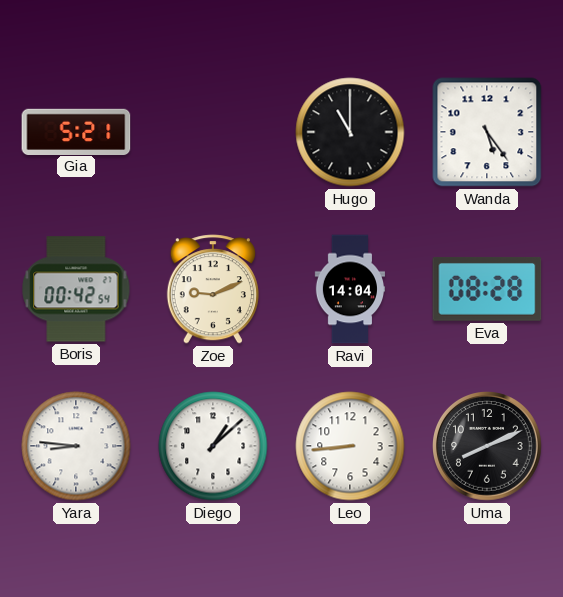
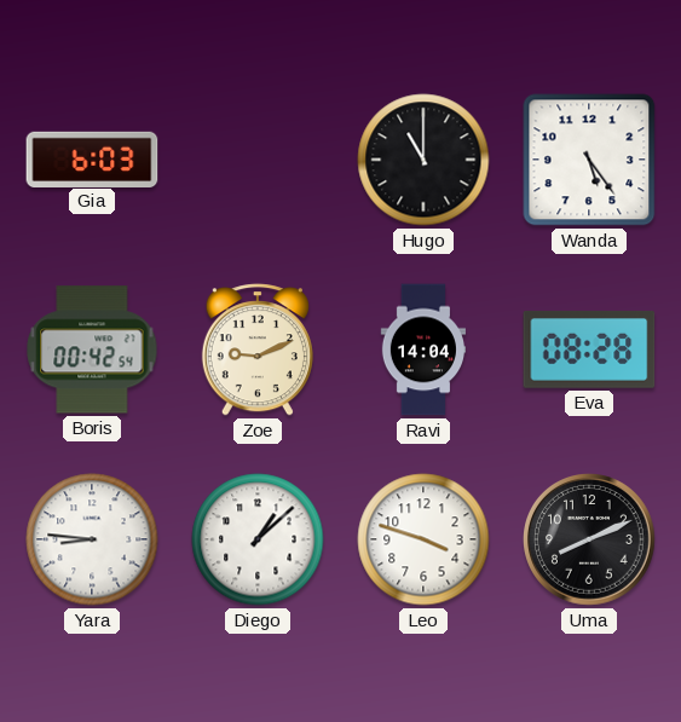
Gia: 5:21 -> 6:03 (92, 158)
Leo: 8:44 -> 3:48 (423, 539)
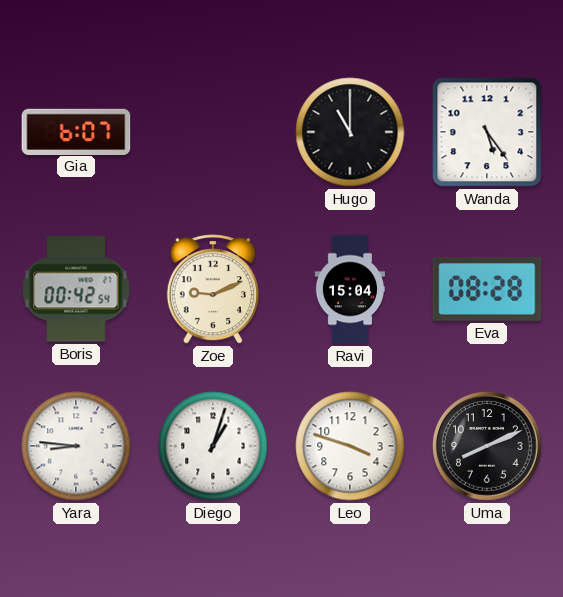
Gia: 6:03 -> 6:07 (76, 131)
Ravi: 14:04 -> 15:04 (349, 289)
Diego: 1:08 -> 1:03 (213, 446)
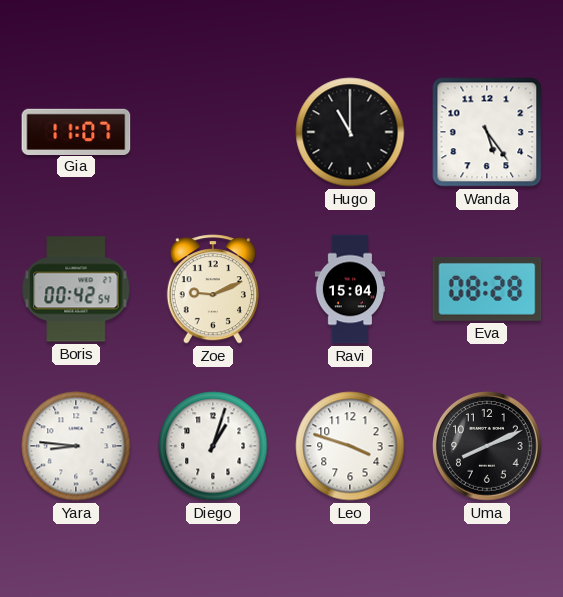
Gia: 6:07 -> 11:07 (76, 131)
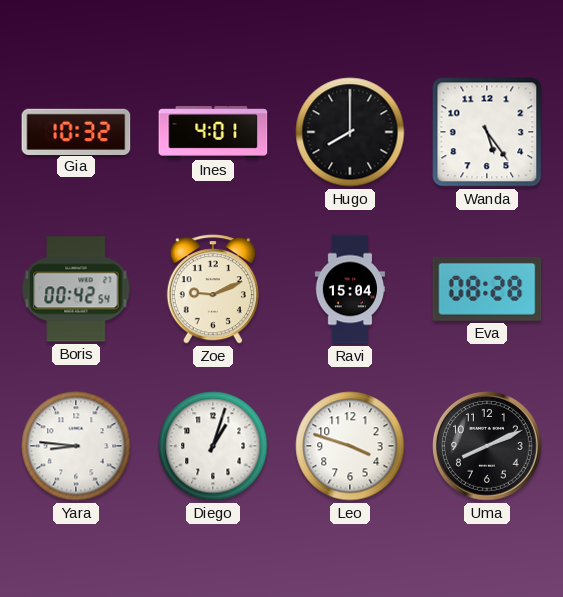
Gia: 11:07 -> 10:32 (76, 131)
Ines: none -> 4:01 (213, 133)
Hugo: 11:00 -> 8:00 (350, 132)
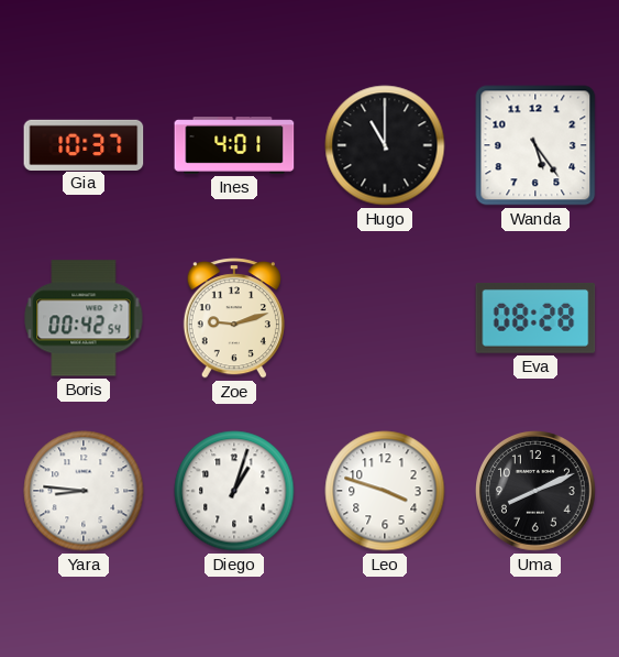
Gia: 10:32 -> 10:37 (84, 144)
Hugo: 8:00 -> 11:00 (385, 145)
Zoe: 9:11 -> 9:12 (234, 318)
Ravi: 15:04 -> none (349, 289)
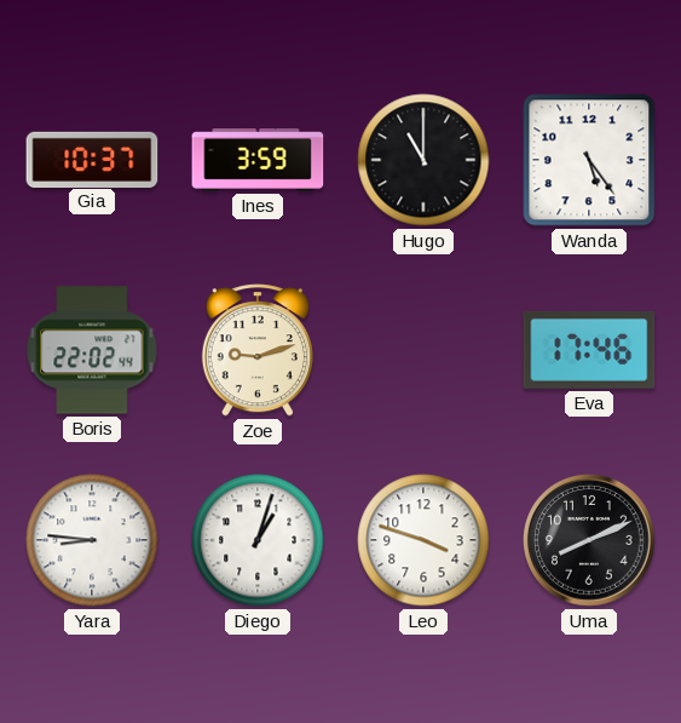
Ines: 4:01 -> 3:59 (258, 161)
Boris: 00:42 -> 22:02 (92, 350)
Eva: 08:28 -> 17:46 (589, 350)
